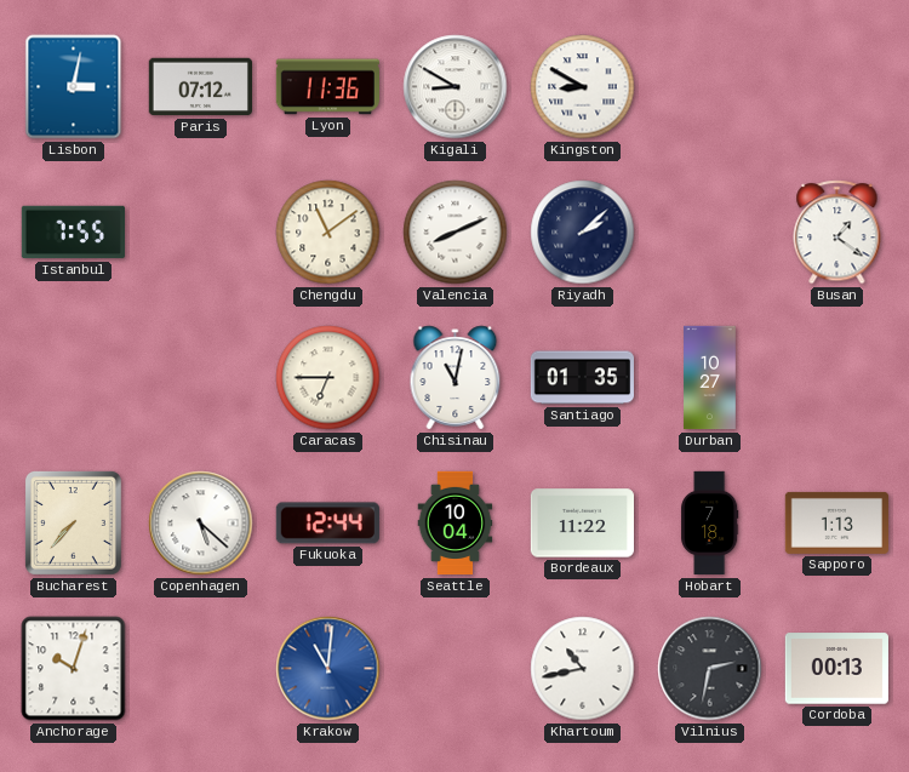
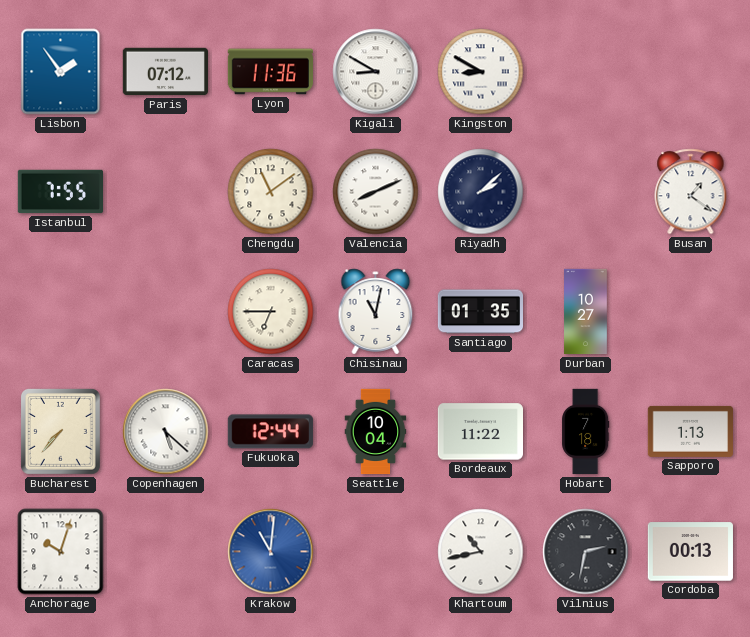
Lisbon: 3:02 -> 1:54 (61, 72)
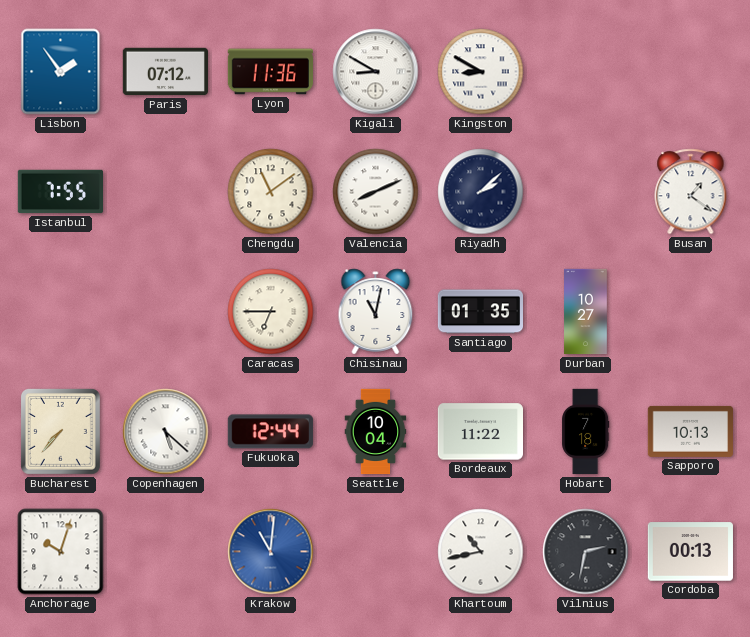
Sapporo: 1:13 -> 10:13 (690, 431)
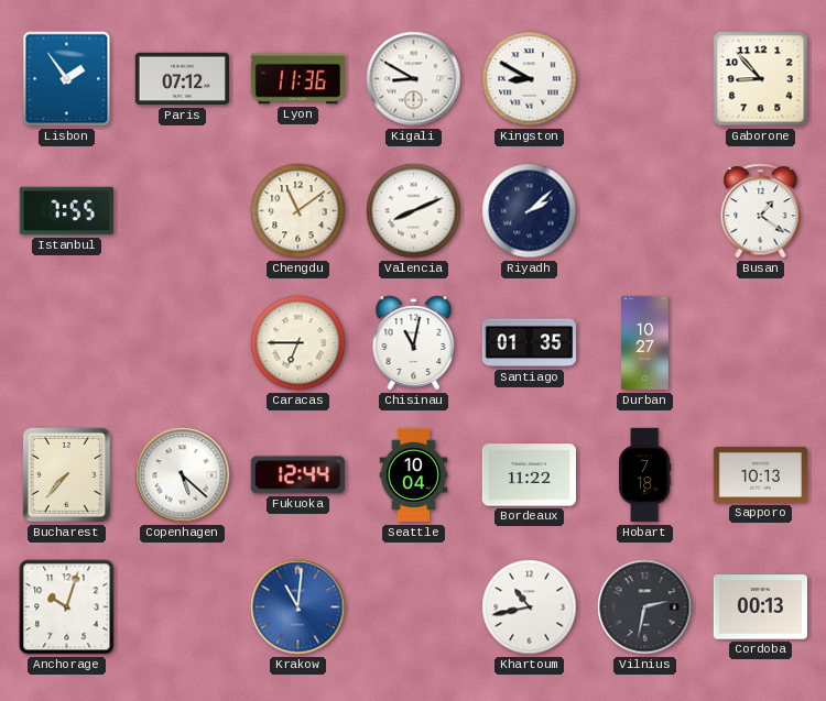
Gaborone: none -> 8:53 (761, 79)
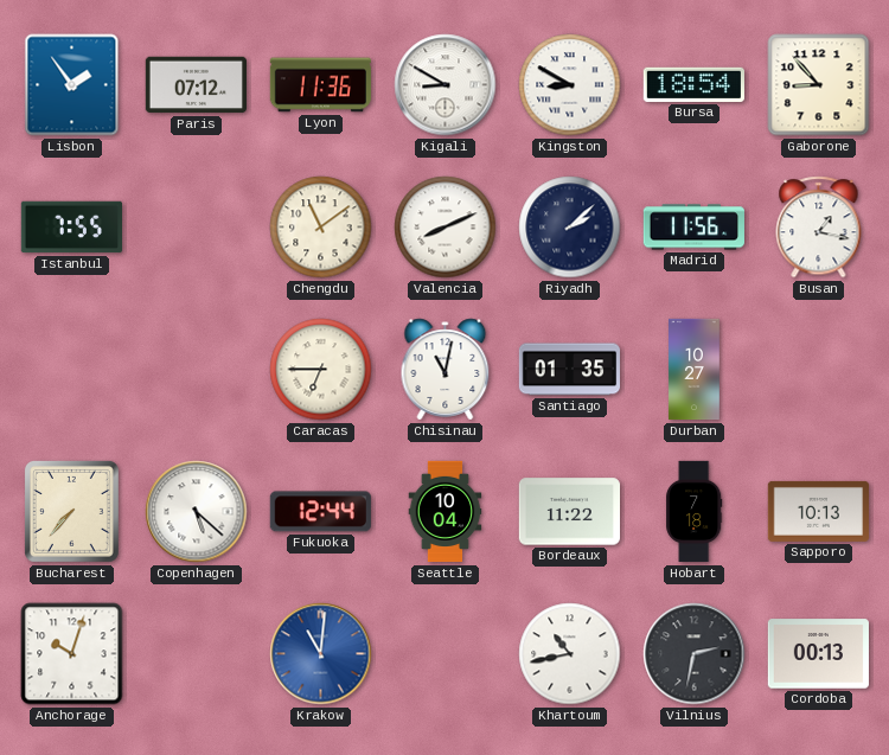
Bursa: none -> 18:54 (693, 84)
Madrid: none -> 11:56 (693, 228)
Busan: 1:21 -> 1:17 (819, 228)
